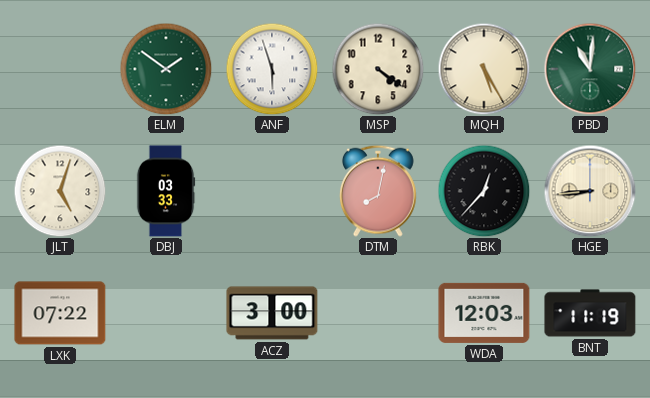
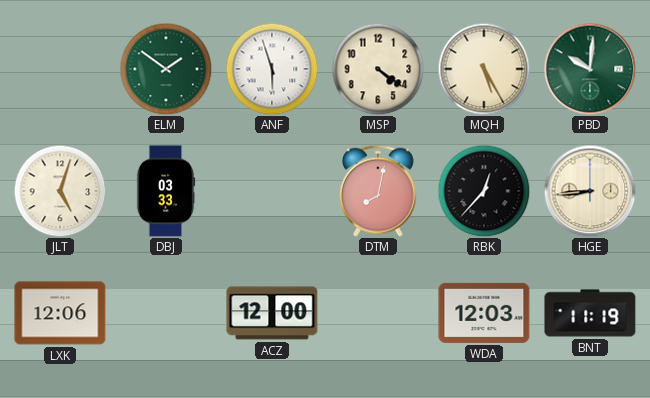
PBD: 11:01 -> 10:01 (590, 69)
LXK: 07:22 -> 12:06 (60, 313)
ACZ: 3:00 -> 12:00 (272, 313)
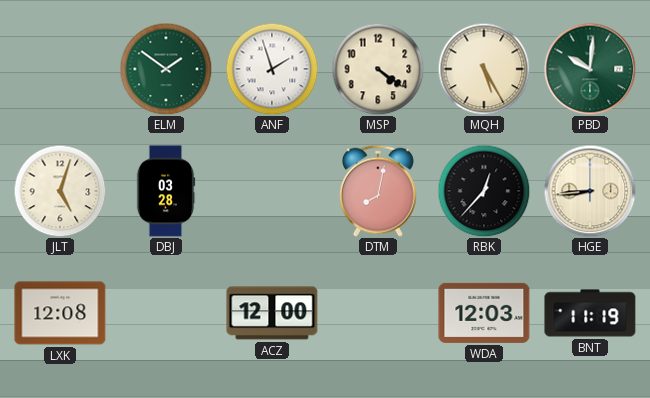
ANF: 5:57 -> 1:57 (272, 69)
DBJ: 03:33 -> 03:28 (166, 191)
LXK: 12:06 -> 12:08 (60, 313)
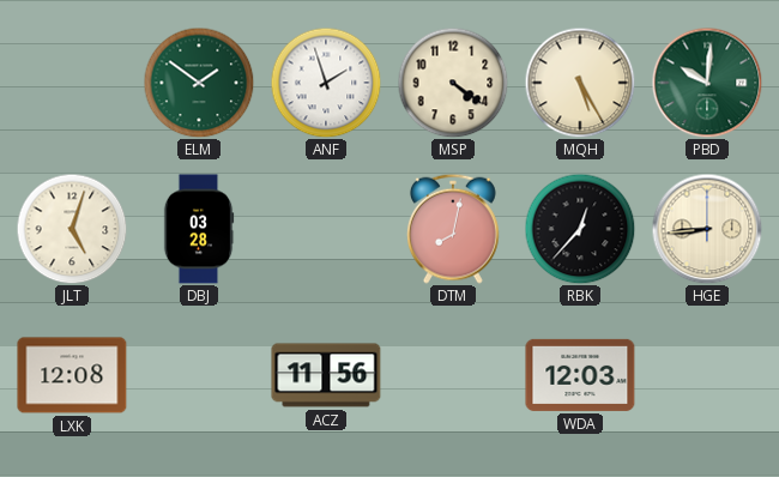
ACZ: 12:00 -> 11:56 (326, 375)
BNT: 11:19 -> none (590, 313)
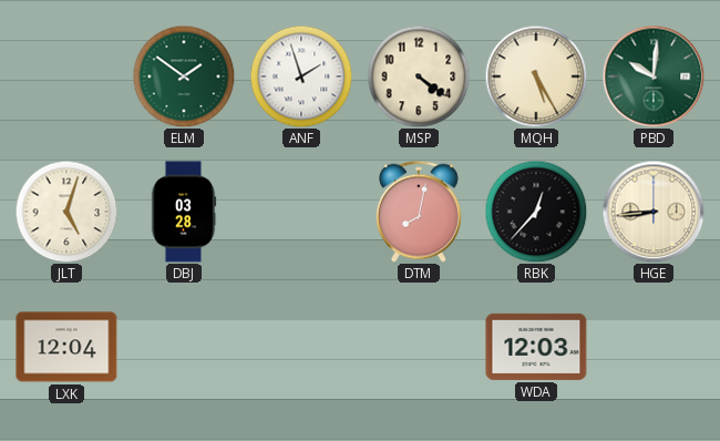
LXK: 12:08 -> 12:04 (66, 347)
ACZ: 11:56 -> none (326, 375)
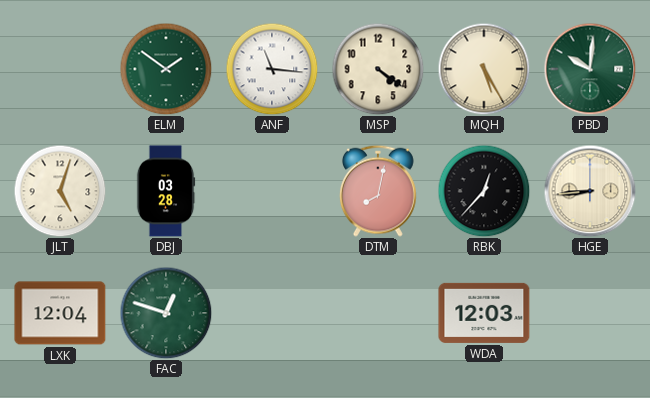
ANF: 1:57 -> 11:16 (272, 69)
FAC: none -> 12:48 (166, 313)
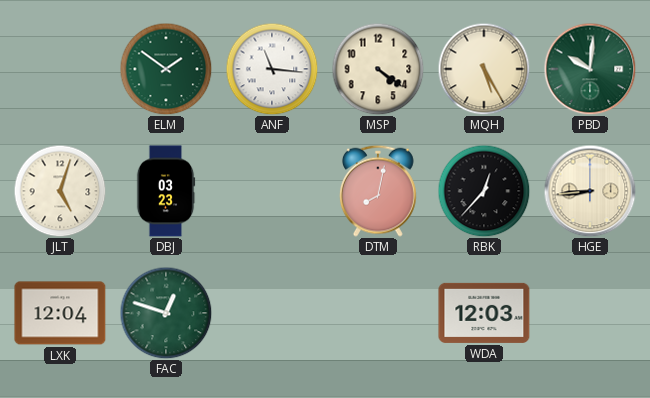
DBJ: 03:28 -> 03:23 (166, 191)
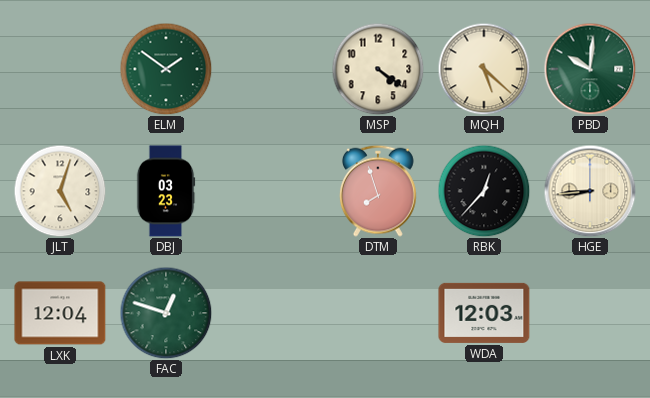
ANF: 11:16 -> none (272, 69)
MQH: 5:25 -> 5:22 (484, 69)
DTM: 8:02 -> 7:57 (378, 191)
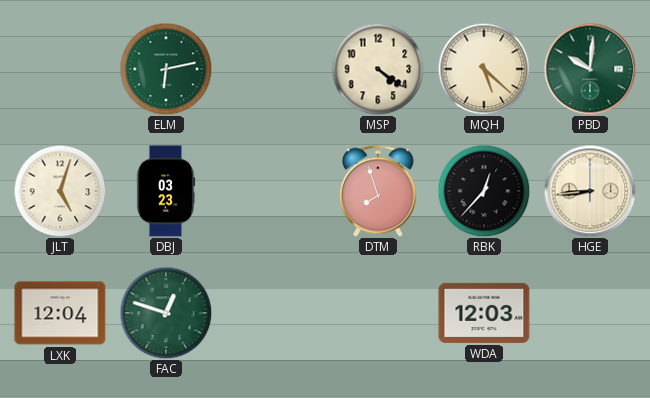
ELM: 1:51 -> 6:13 (166, 69)
